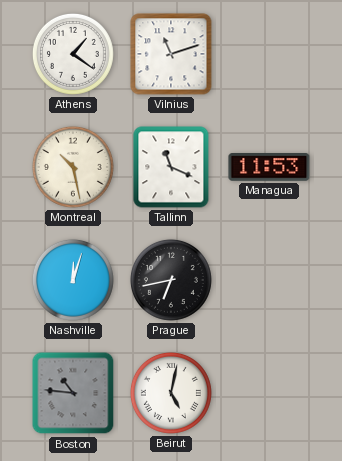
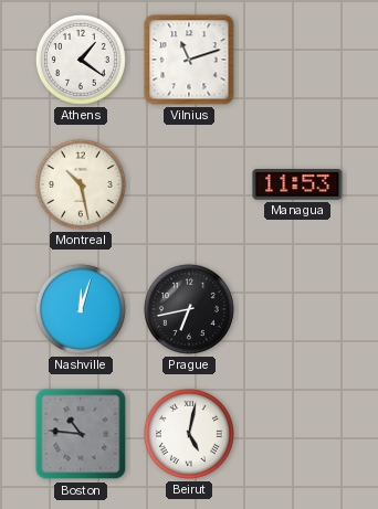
Tallinn: 11:19 -> none (171, 167)
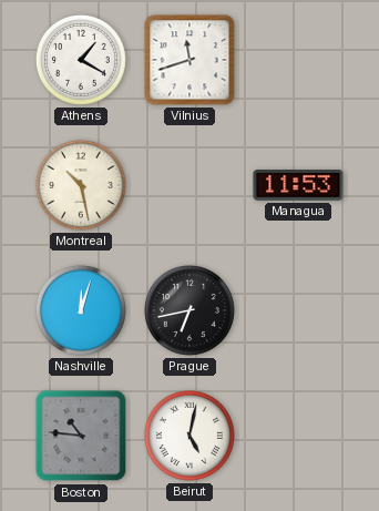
Athens: 1:21 -> 1:20 (81, 60)
Vilnius: 11:12 -> 11:42 (189, 60)
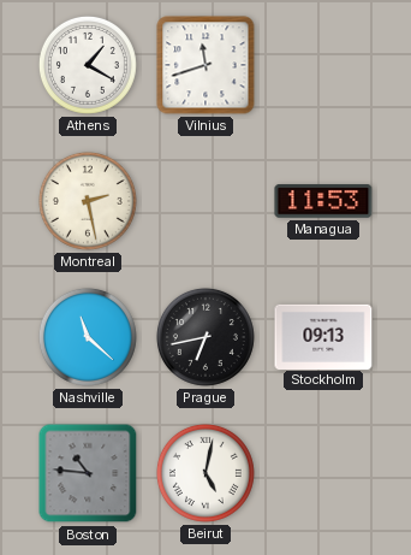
Montreal: 10:28 -> 2:28 (88, 201)
Nashville: 12:03 -> 11:22 (88, 337)
Stockholm: none -> 09:13 (323, 336)
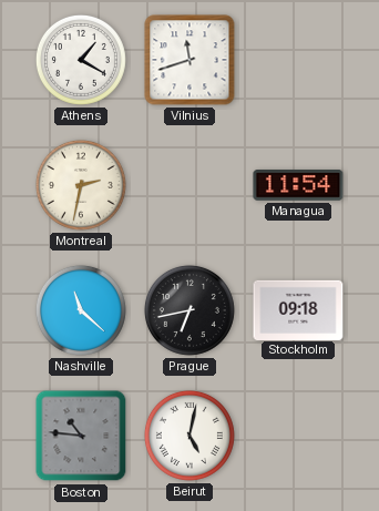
Montreal: 2:28 -> 2:32 (81, 185)
Managua: 11:53 -> 11:54 (298, 186)
Stockholm: 09:13 -> 09:18 (298, 309)
